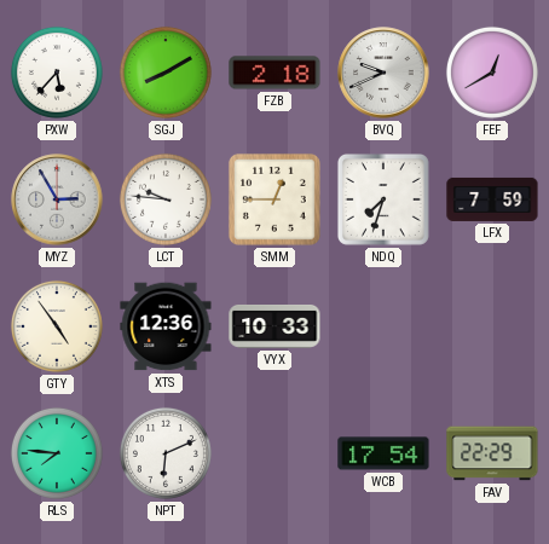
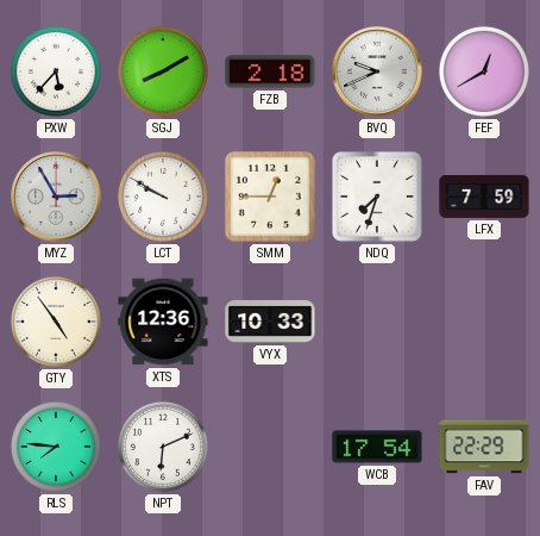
LCT: 9:46 -> 9:50 (163, 197)
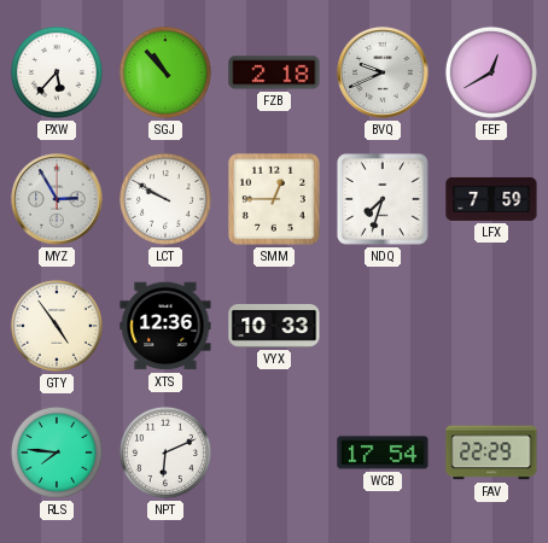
SGJ: 8:10 -> 10:53 (165, 72)
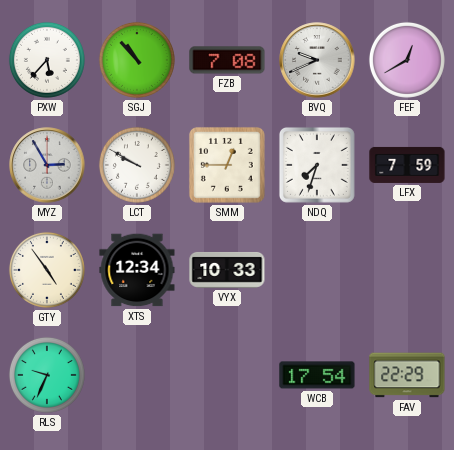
FZB: 2:18 -> 7:08 (227, 60)
XTS: 12:36 -> 12:34 (137, 270)
RLS: 7:46 -> 9:34 (47, 375)
NPT: 6:11 -> none (165, 453)
